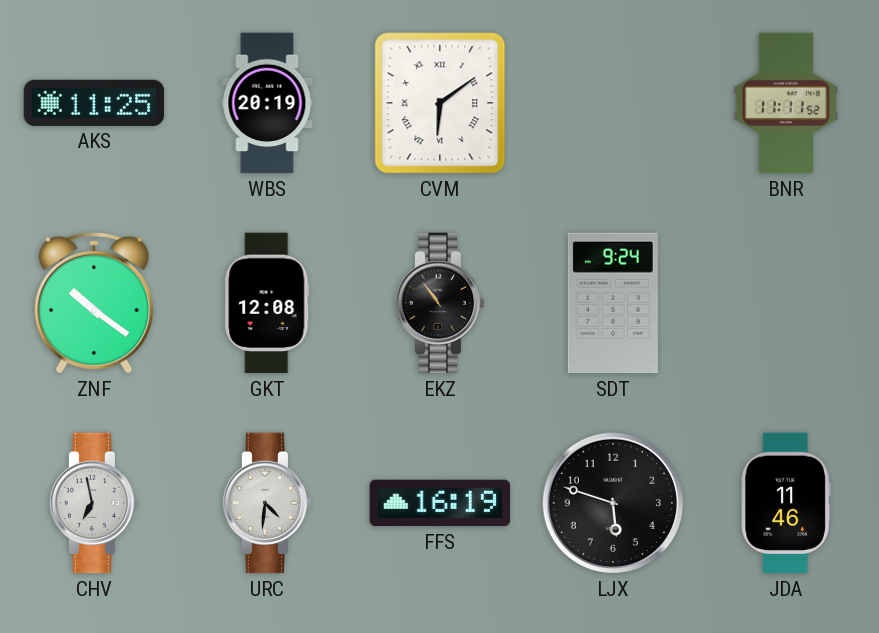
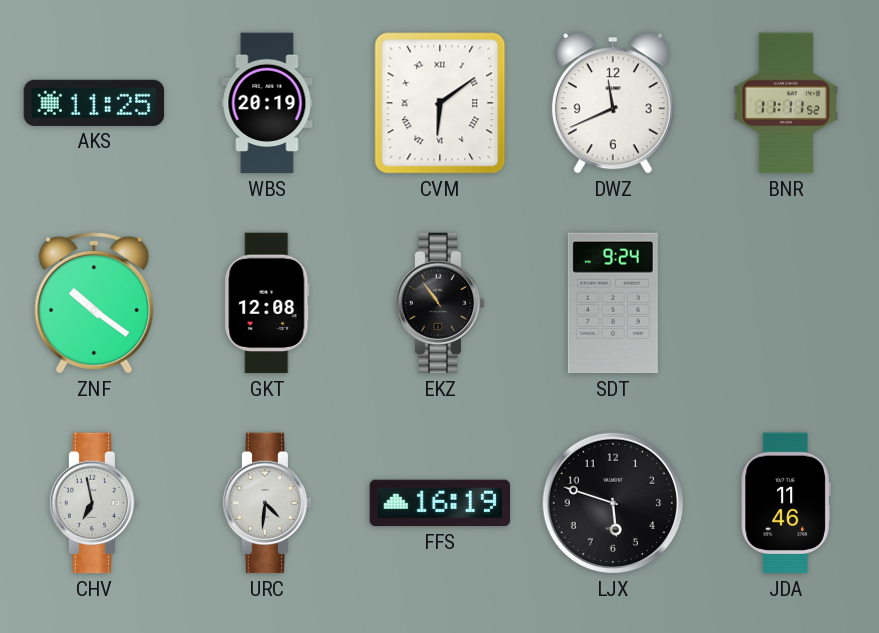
DWZ: none -> 11:41 (613, 103)
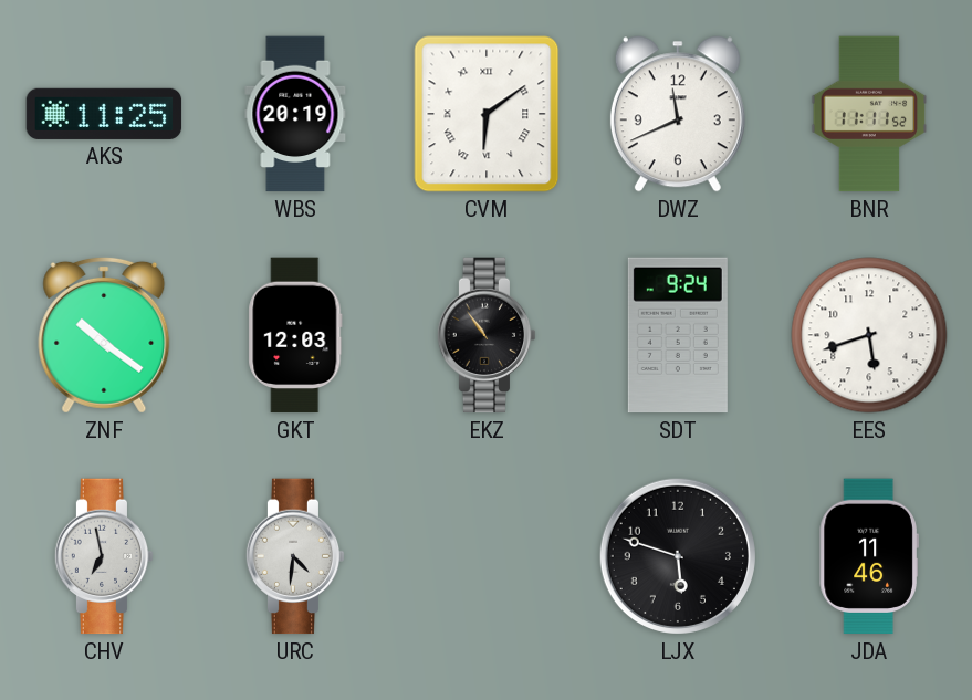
GKT: 12:08 -> 12:03 (295, 335)
EES: none -> 5:42 (869, 335)
FFS: 16:19 -> none (440, 503)
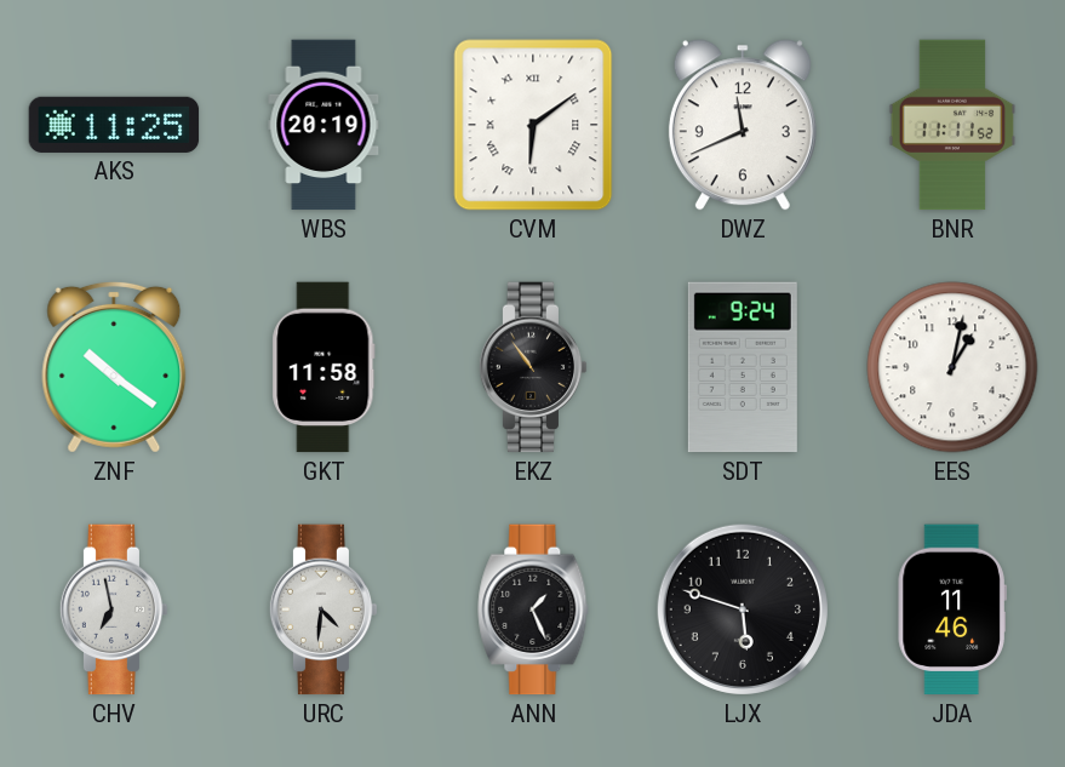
GKT: 12:03 -> 11:58 (323, 367)
EES: 5:42 -> 1:02 (952, 367)
ANN: none -> 1:26 (533, 609)
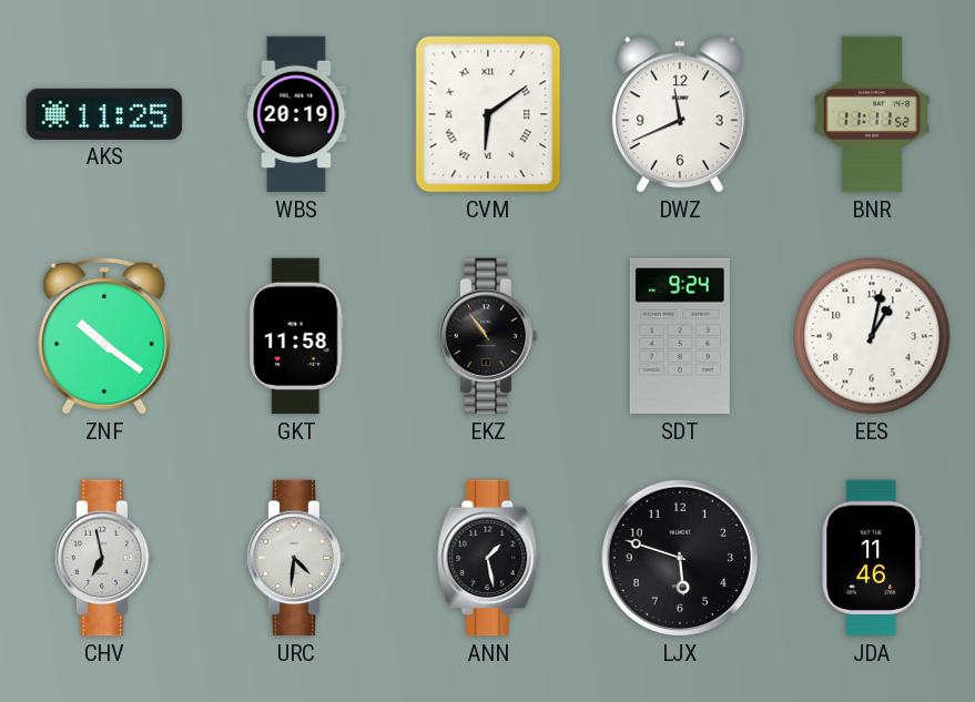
ANN: 1:26 -> 1:28 (488, 558)
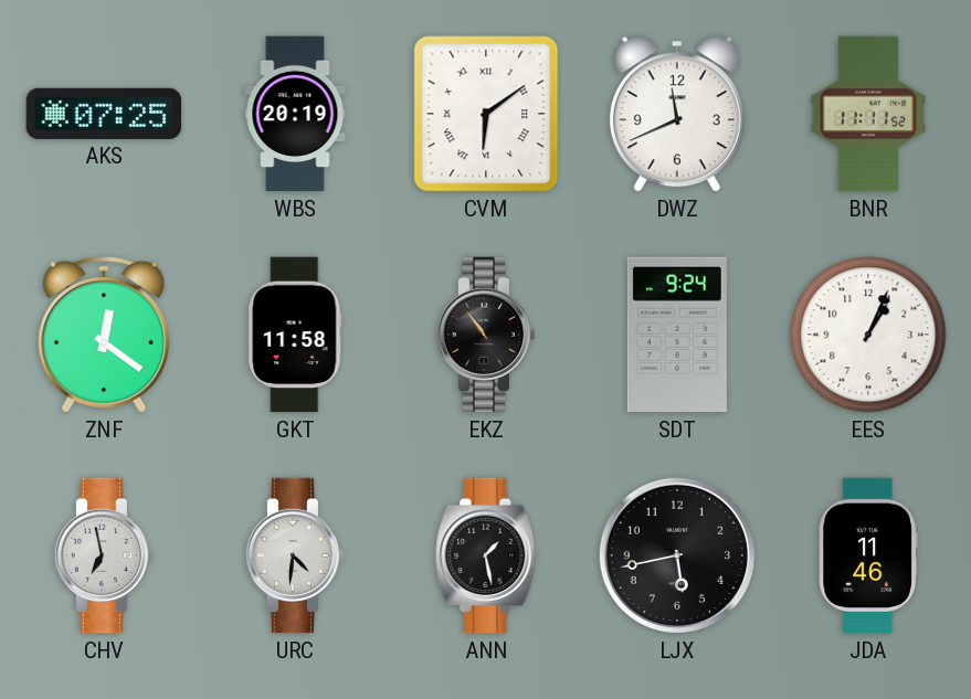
AKS: 11:25 -> 07:25 (104, 114)
ZNF: 10:21 -> 12:21 (104, 335)
EES: 1:02 -> 1:04 (868, 335)
LJX: 5:48 -> 5:43 (677, 555)
